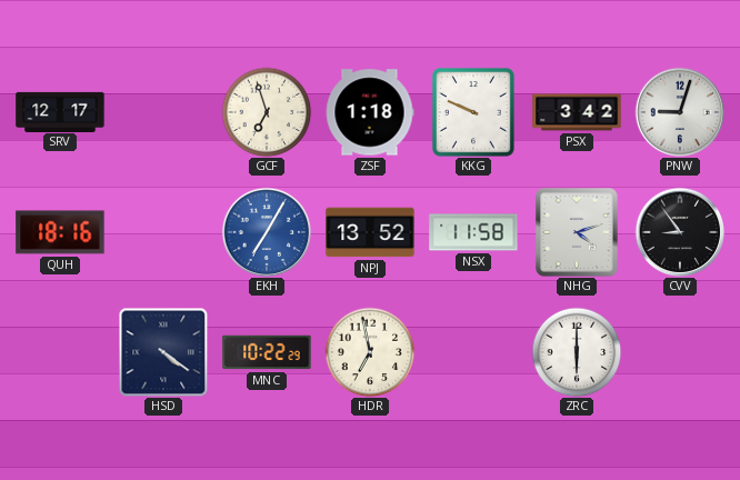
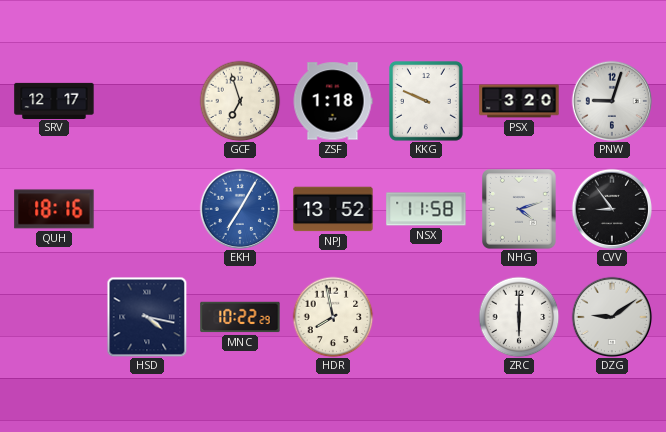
PSX: 3:42 -> 3:20 (519, 101)
HSD: 4:21 -> 4:17 (147, 317)
HDR: 6:58 -> 7:58 (333, 317)
DZG: none -> 9:09 (612, 317)
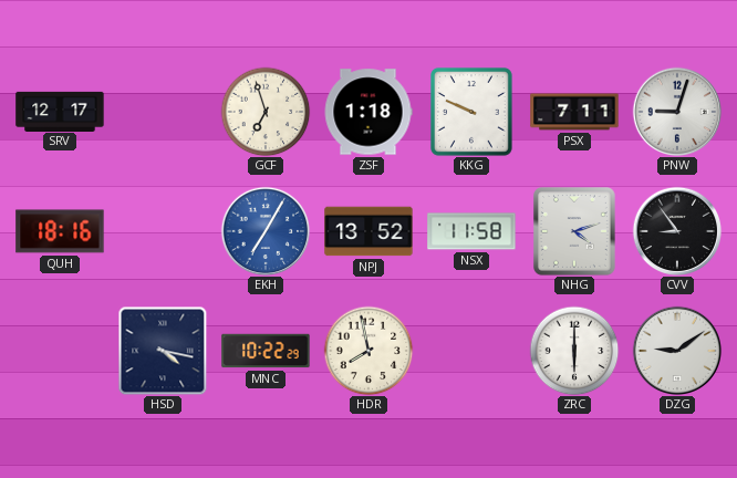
PSX: 3:20 -> 7:11 (574, 112)
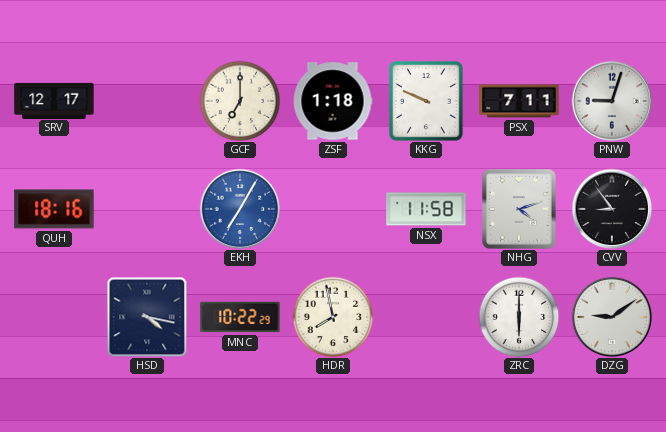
GCF: 6:57 -> 7:00 (240, 101)
NPJ: 13:52 -> none (369, 231)
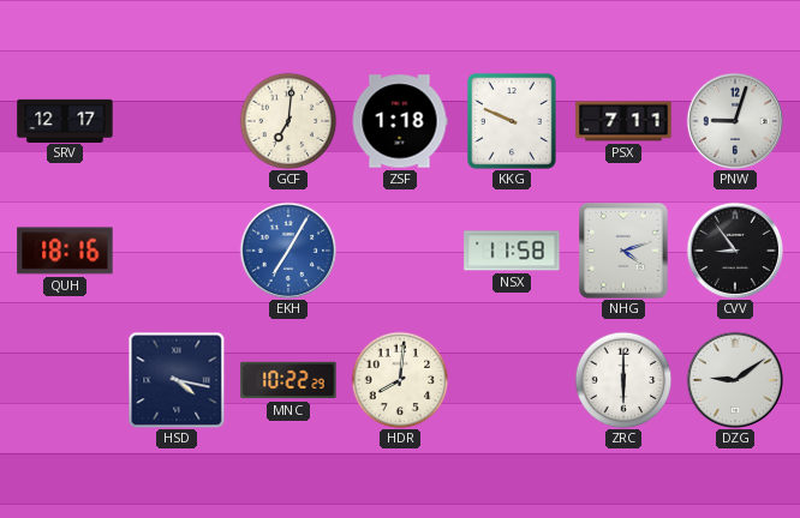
GCF: 7:00 -> 7:01 (288, 121)
HDR: 7:58 -> 8:01 (400, 380)
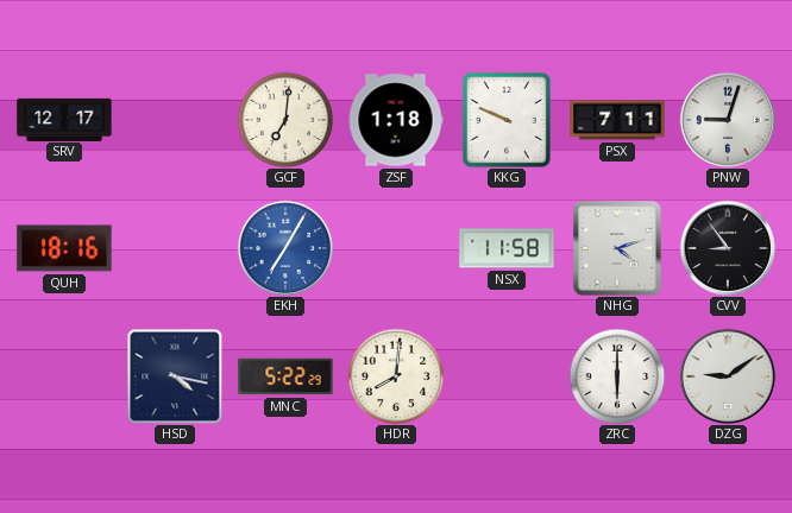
MNC: 10:22 -> 5:22 (285, 376)
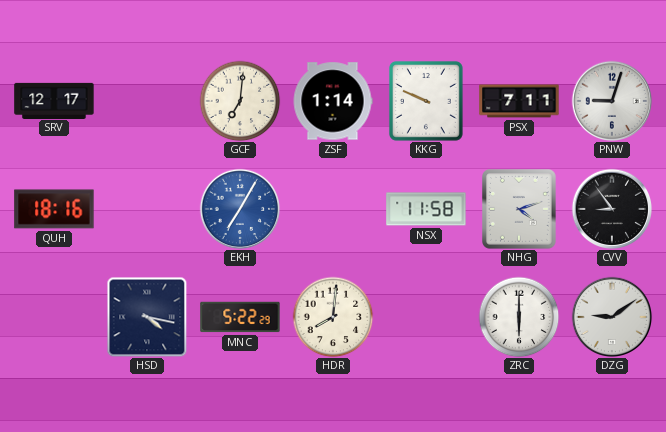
ZSF: 1:18 -> 1:14 (333, 101)
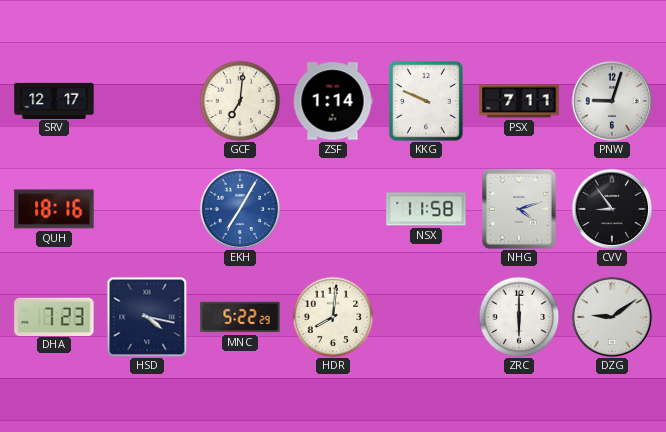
DHA: none -> 7:23 (54, 316)
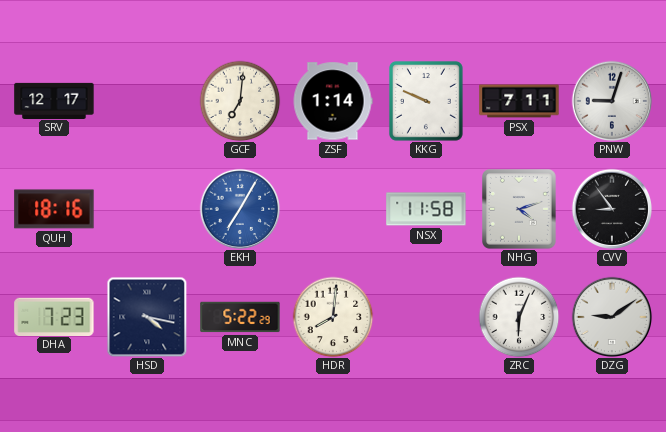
ZRC: 6:00 -> 6:04 (519, 317)
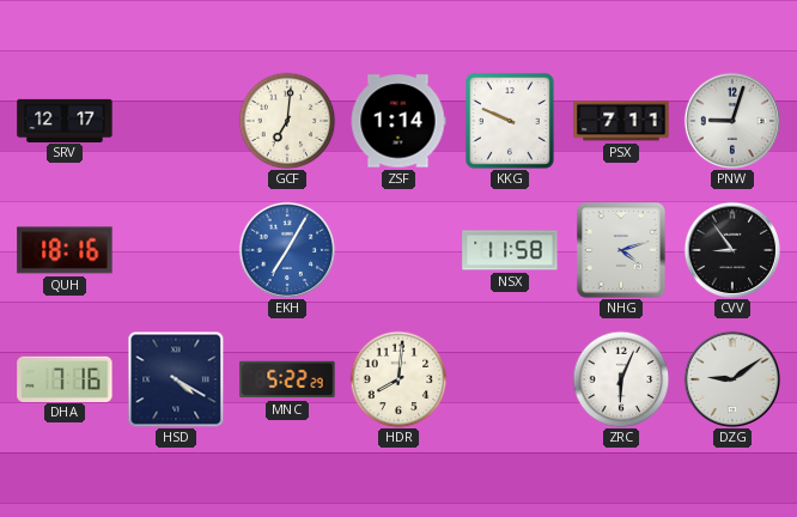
DHA: 7:23 -> 7:16 (65, 378)
HSD: 4:17 -> 4:20 (176, 379)
